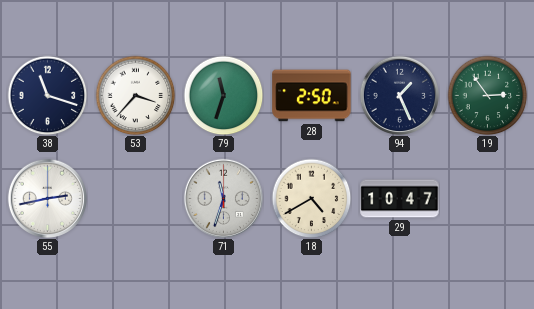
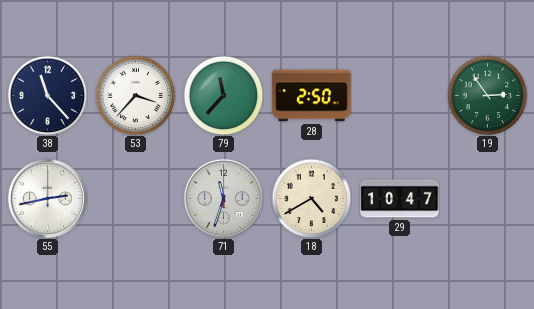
38: 11:18 -> 11:23 (47, 95)
79: 11:33 -> 11:37 (223, 95)
94: 1:26 -> none (399, 95)
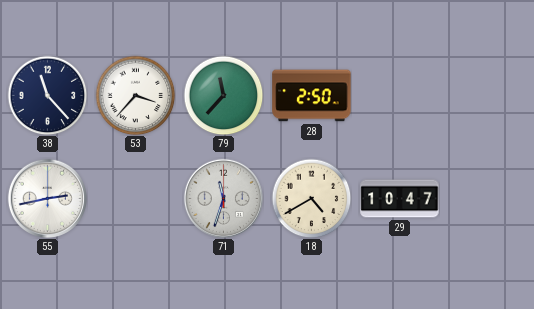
19: 2:54 -> none (487, 95)
